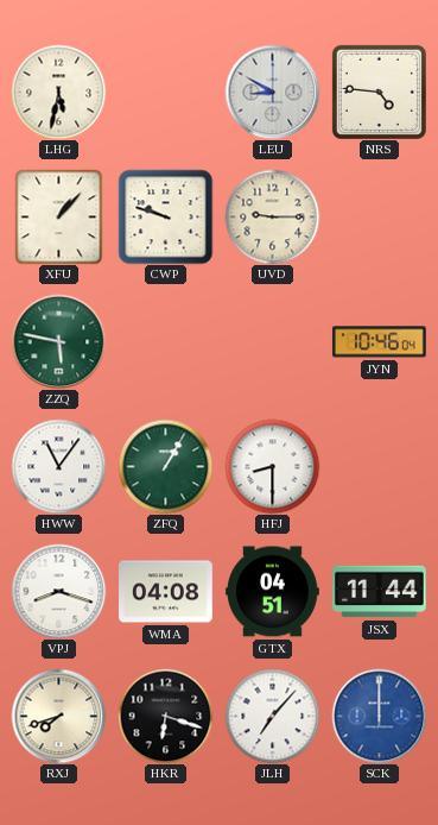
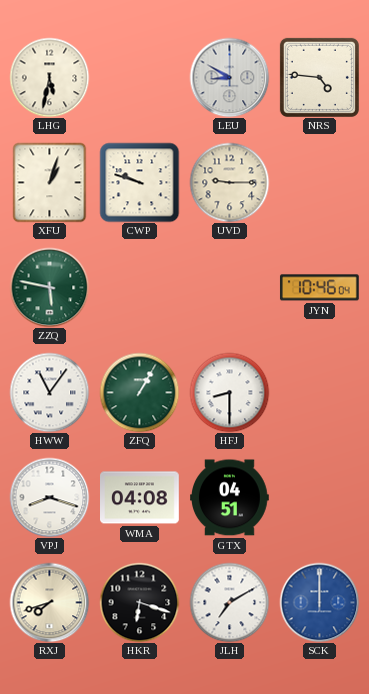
XFU: 1:07 -> 1:03 (50, 182)
JSX: 11:44 -> none (380, 592)
JLH: 7:07 -> 7:10 (229, 602)
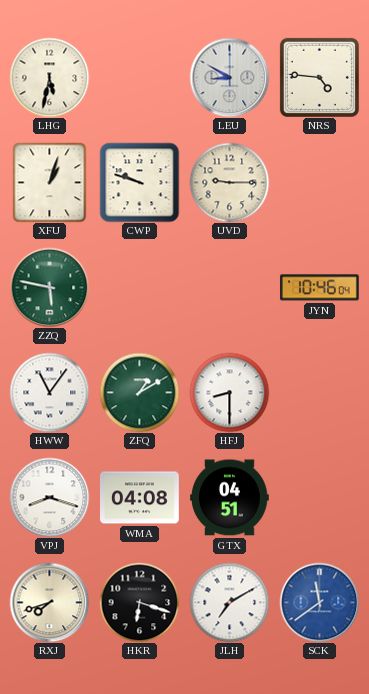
ZFQ: 1:05 -> 1:10 (139, 392)
SCK: 12:00 -> 11:39 (319, 602)
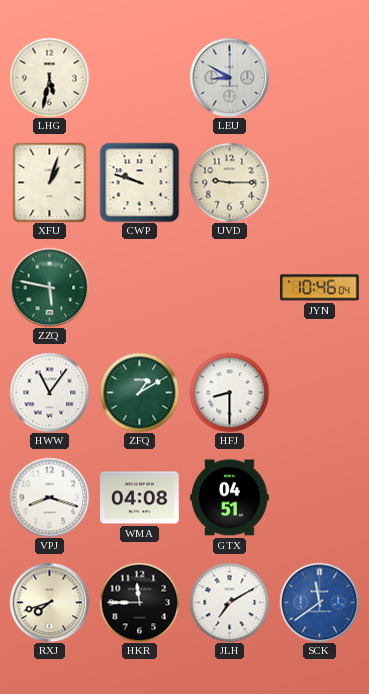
NRS: 4:46 -> none (319, 77)
HKR: 6:18 -> 11:45 (139, 602)
